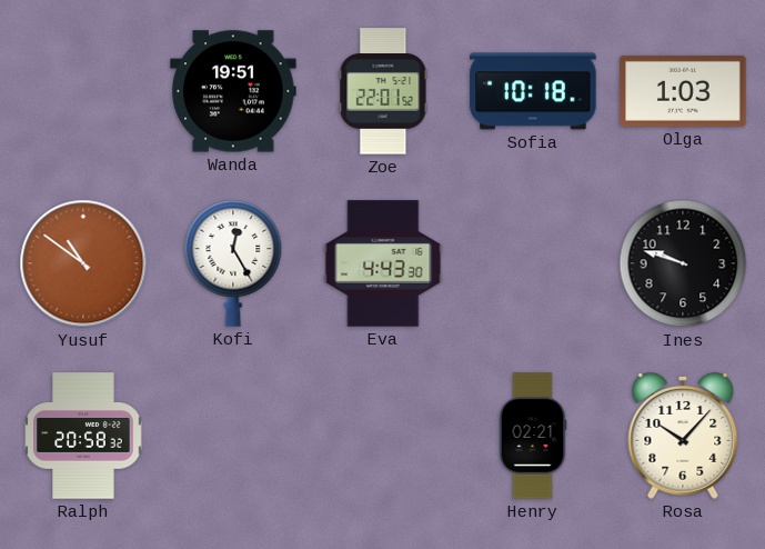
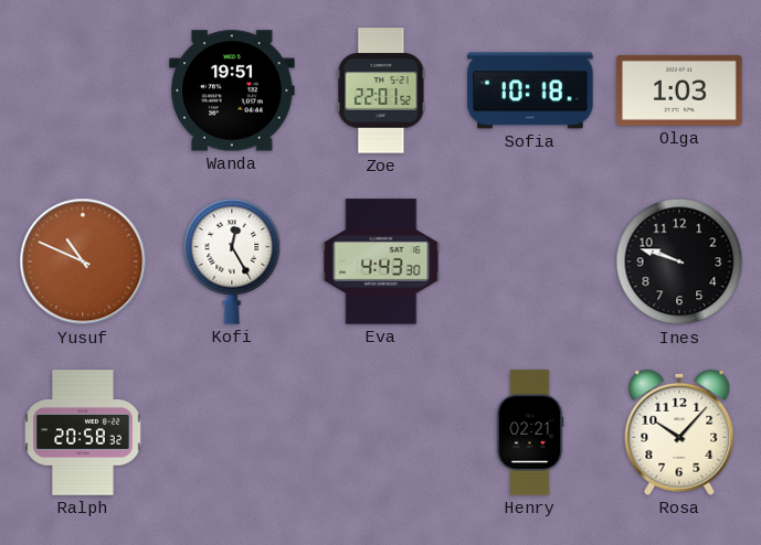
Yusuf: 10:51 -> 10:49 (83, 261)
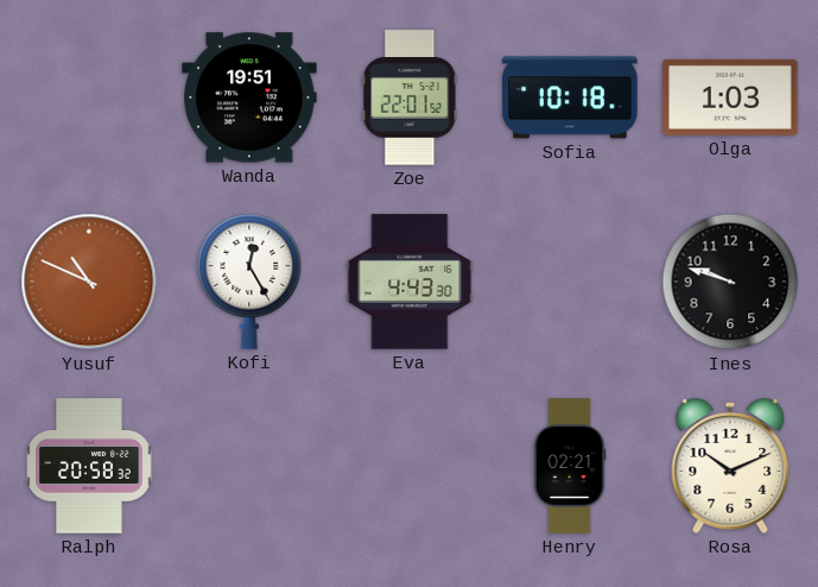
Rosa: 10:07 -> 10:11 (730, 466)
